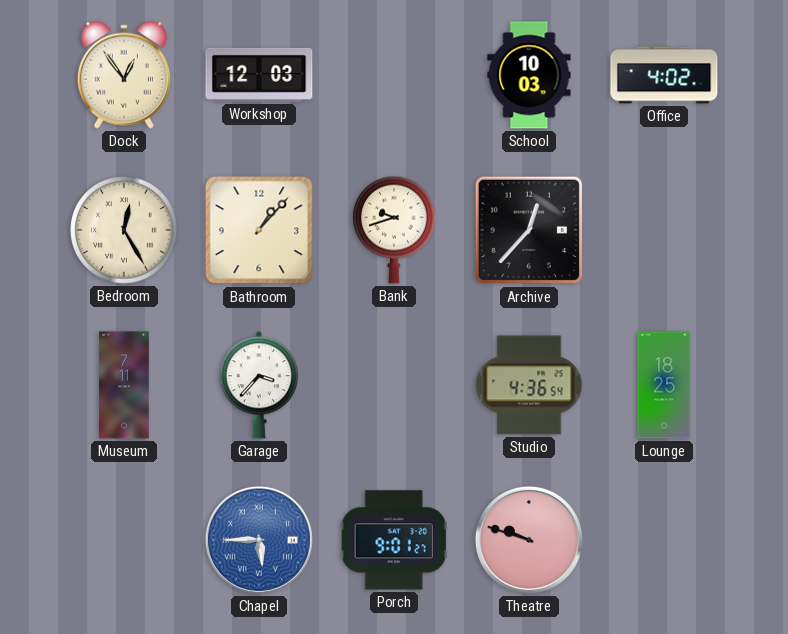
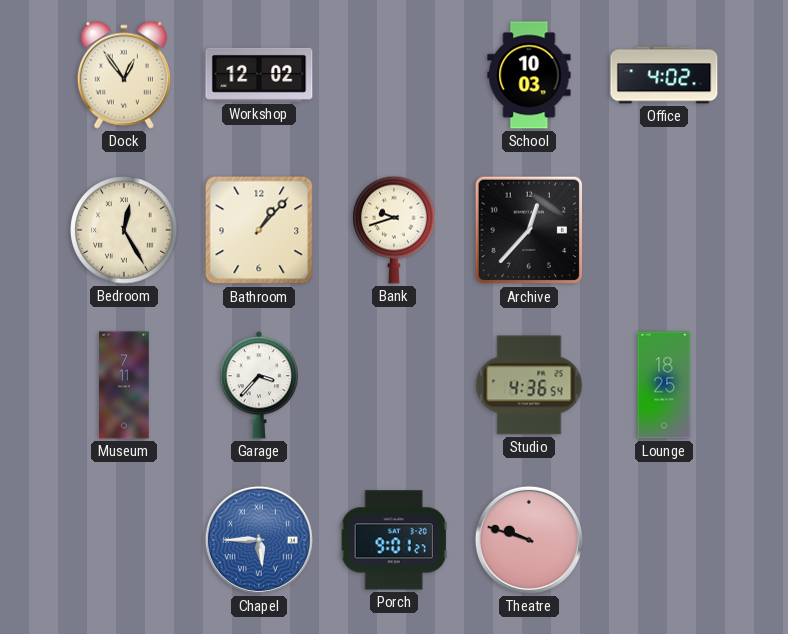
Workshop: 12:03 -> 12:02 (259, 75)
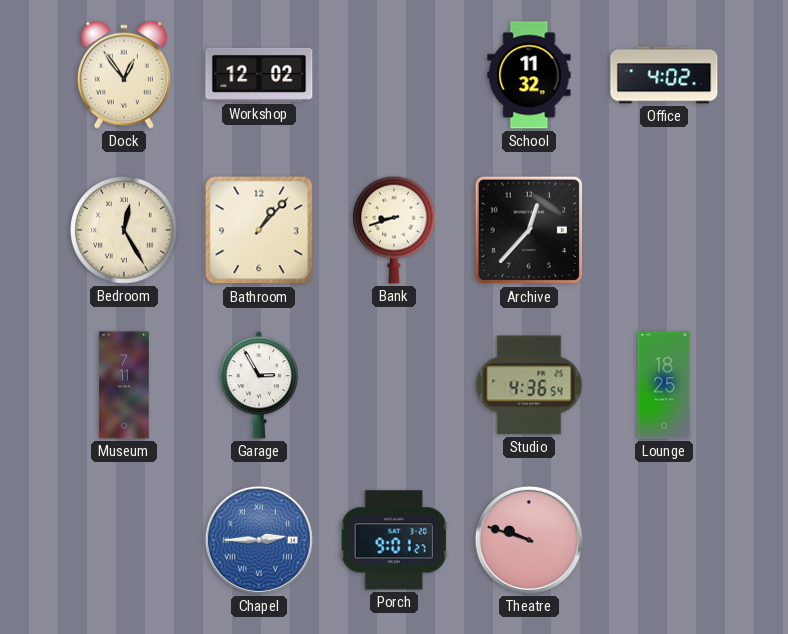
School: 10:03 -> 11:32 (529, 75)
Bank: 9:42 -> 8:42 (394, 230)
Garage: 3:37 -> 2:55 (259, 385)
Chapel: 5:45 -> 2:45 (259, 540)
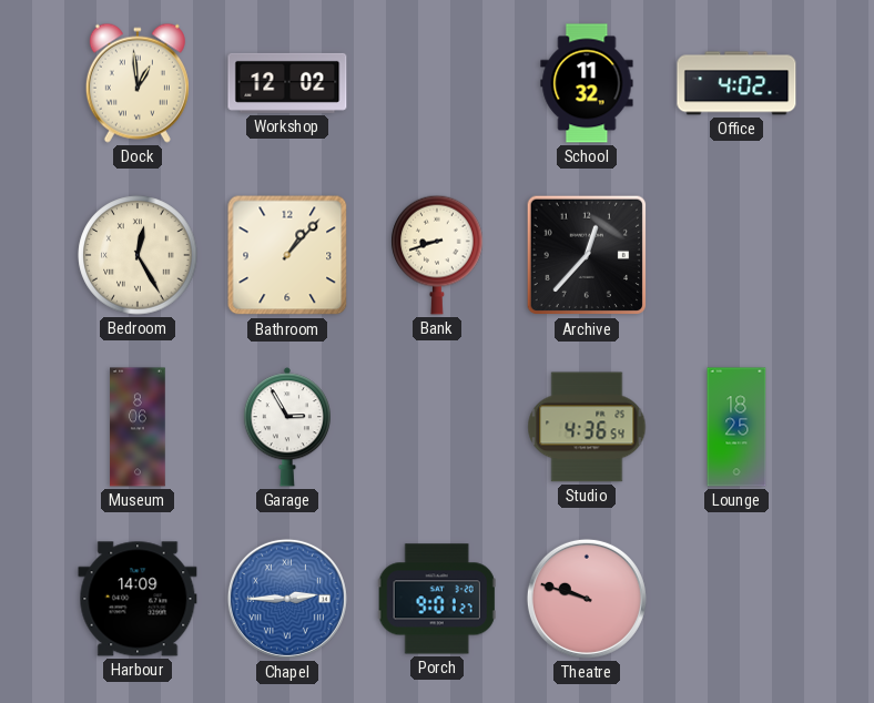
Dock: 12:54 -> 12:59 (138, 83)
Museum: 7:11 -> 8:06 (138, 427)
Harbour: none -> 14:09 (138, 599)
